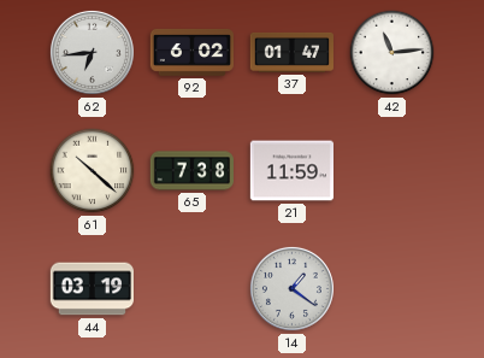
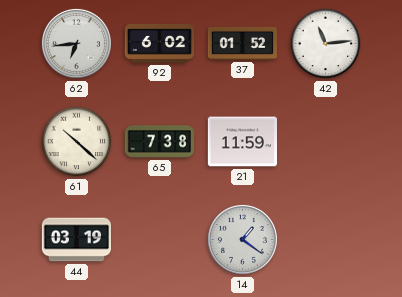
37: 01:47 -> 01:52 (242, 43)
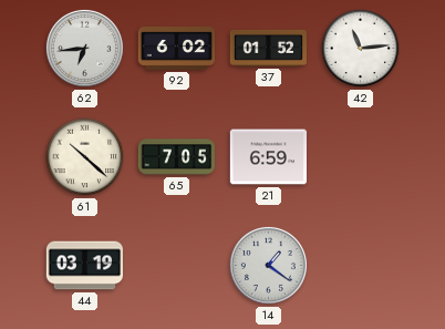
65: 7:38 -> 7:05 (176, 157)
21: 11:59 -> 6:59 (268, 157)
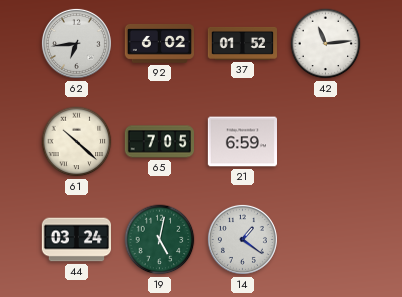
44: 03:19 -> 03:24 (76, 240)
19: none -> 5:02 (160, 240)
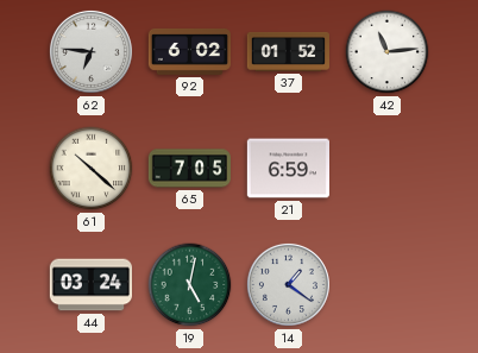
62: 6:44 -> 6:46 (90, 51)
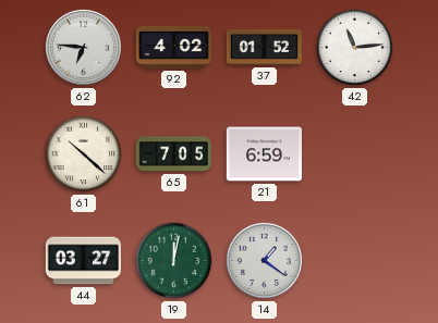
92: 6:02 -> 4:02 (173, 48)
44: 03:24 -> 03:27 (83, 261)
19: 5:02 -> 12:02 (174, 261)
